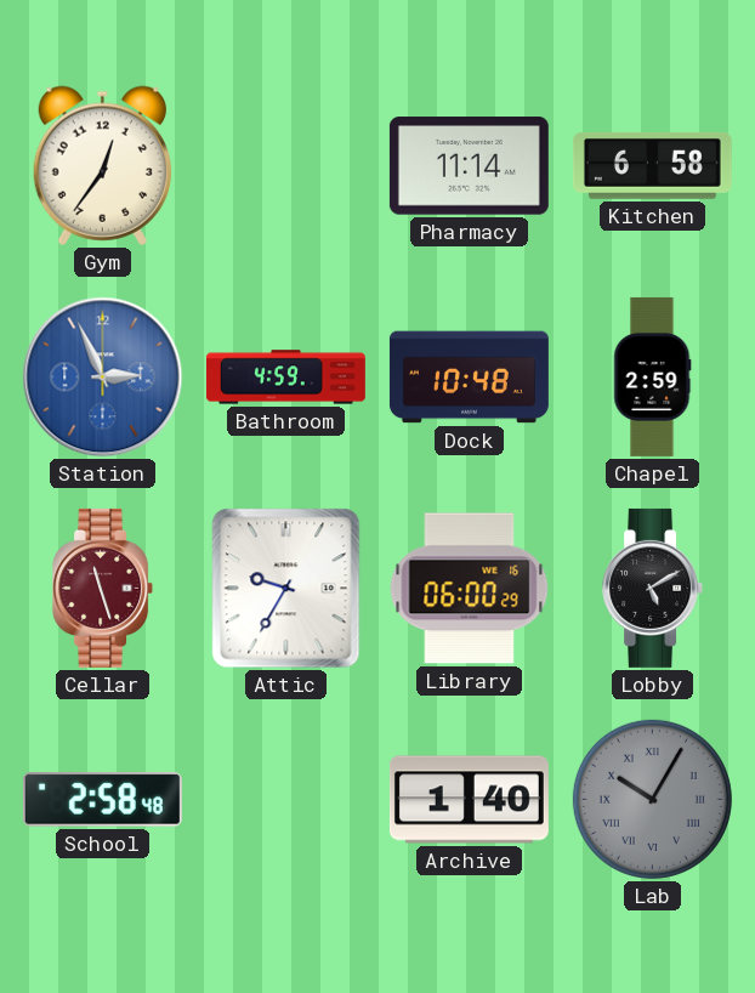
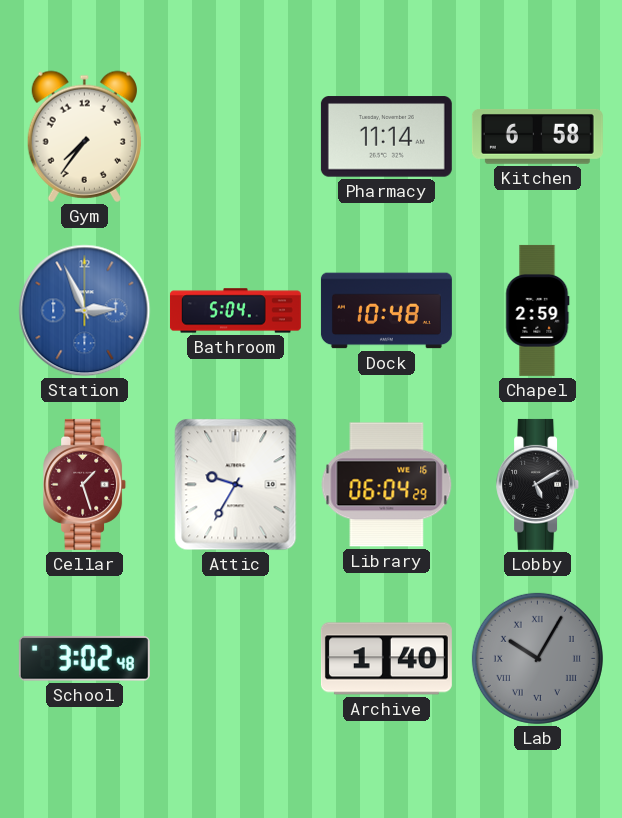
Gym: 12:36 -> 7:36 (84, 136)
Bathroom: 4:59 -> 5:04 (235, 311)
Cellar: 11:27 -> 1:27 (85, 484)
Library: 06:00 -> 06:04 (387, 485)
School: 2:58 -> 3:02 (84, 659)
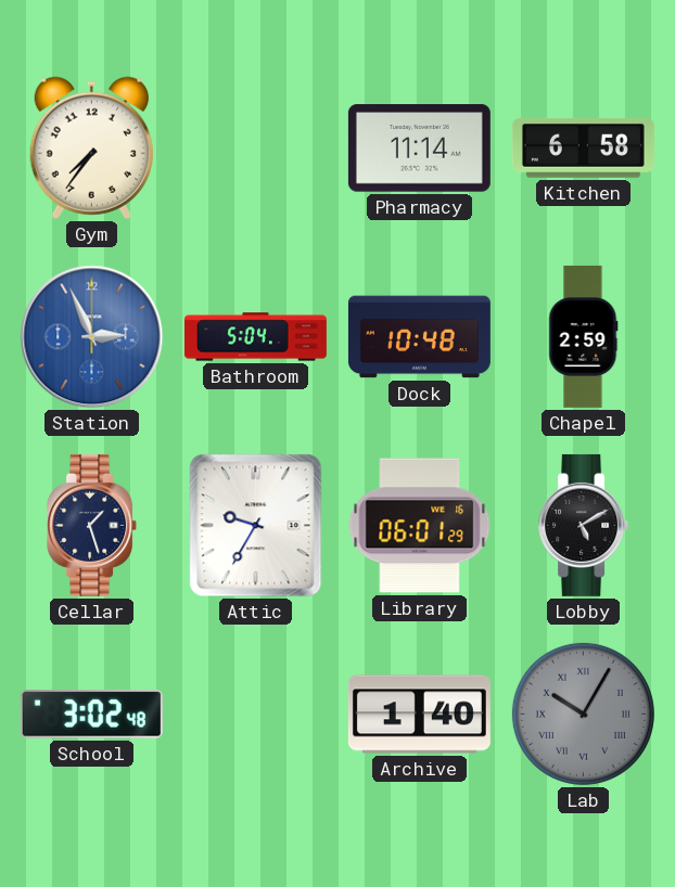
Cellar dial: burgundy -> navy (92, 525)
Library: 06:04 -> 06:01 (420, 526)
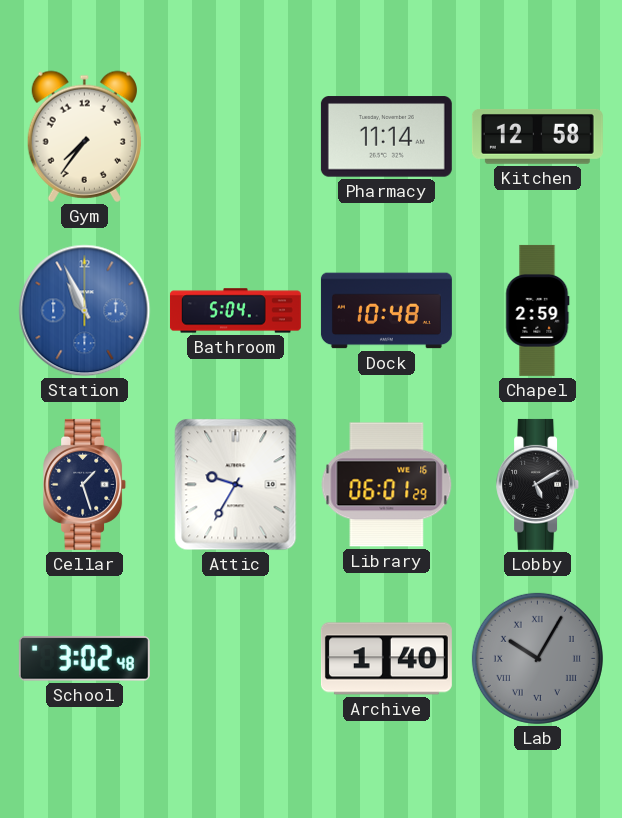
Kitchen: 6:58 -> 12:58 (537, 137)
Station: 2:56 -> 10:56 (85, 311)
